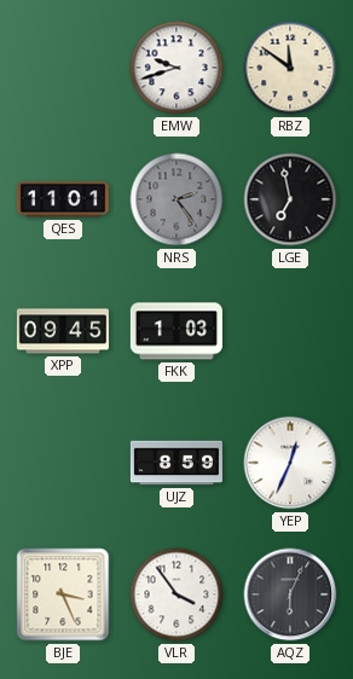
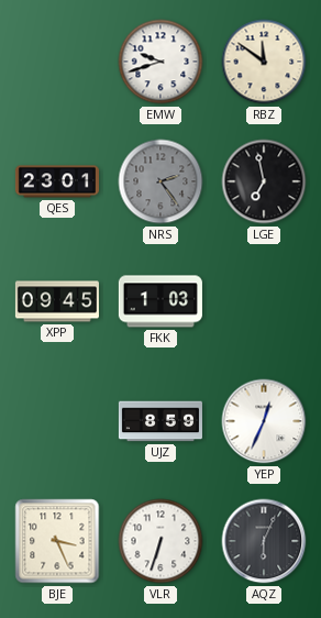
QES: 11:01 -> 23:01 (57, 181)
VLR: 3:54 -> 6:33 (160, 541)
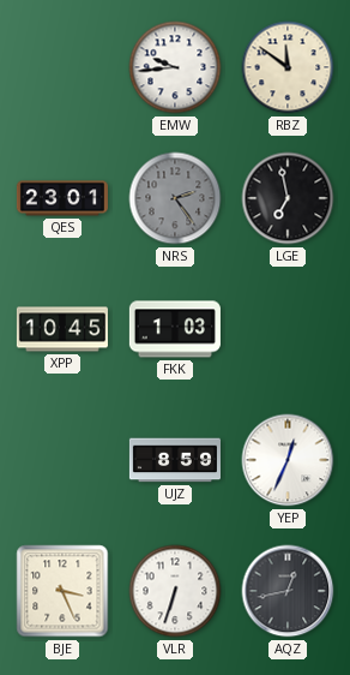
EMW: 9:42 -> 9:44 (175, 67)
XPP: 09:45 -> 10:45 (62, 329)
AQZ: 6:04 -> 12:43 (288, 591)
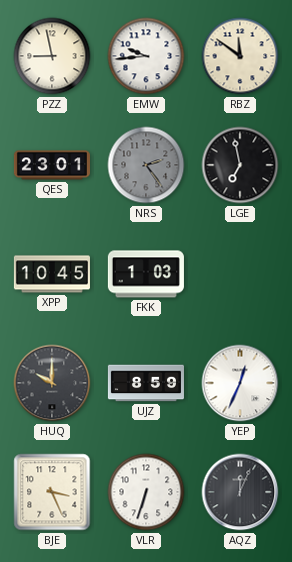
PZZ: none -> 8:58 (52, 56)
HUQ: none -> 10:00 (52, 383)
AQZ: 12:43 -> 12:04 (240, 492)
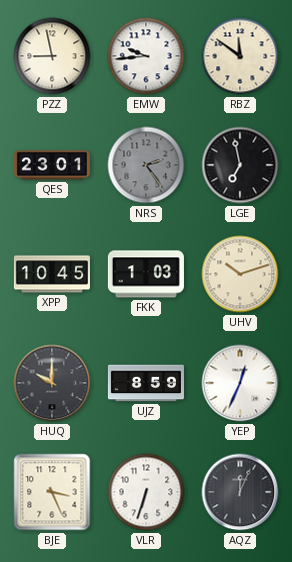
UHV: none -> 10:12 (240, 274)
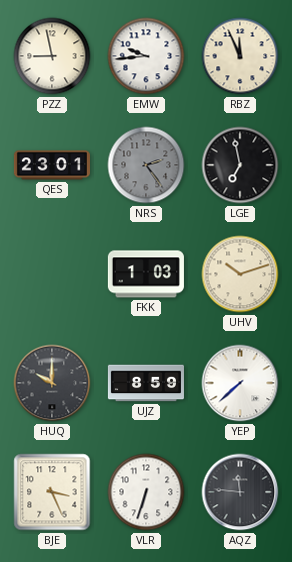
RBZ: 11:51 -> 11:56 (240, 56)
XPP: 10:45 -> none (52, 274)
YEP: 12:34 -> 7:38 (240, 383)
AQZ: 12:04 -> 11:46 (240, 492)
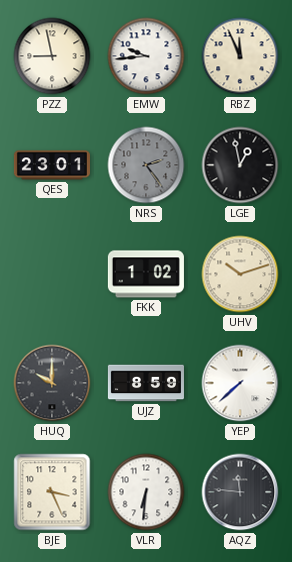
LGE: 6:58 -> 12:58 (240, 165)
FKK: 1:03 -> 1:02 (146, 274)
VLR: 6:33 -> 6:31 (146, 492)
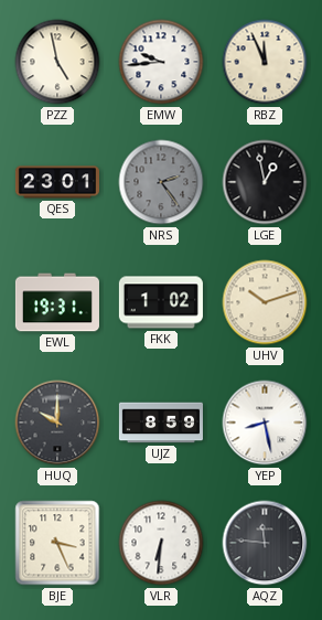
PZZ: 8:58 -> 4:58 (57, 62)
EWL: none -> 19:31 (57, 302)
YEP: 7:38 -> 8:28 (265, 423)
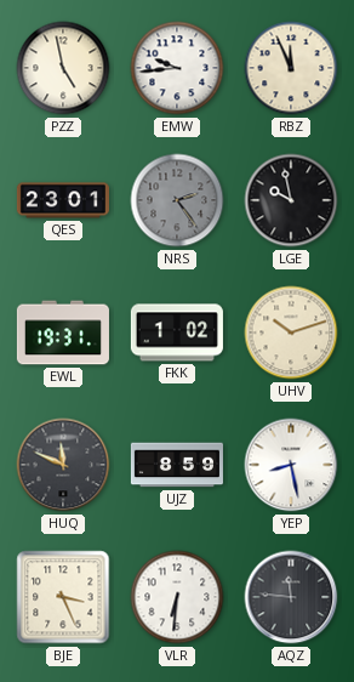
LGE: 12:58 -> 9:58 (291, 200)
HUQ: 10:00 -> 11:49 (63, 465)
